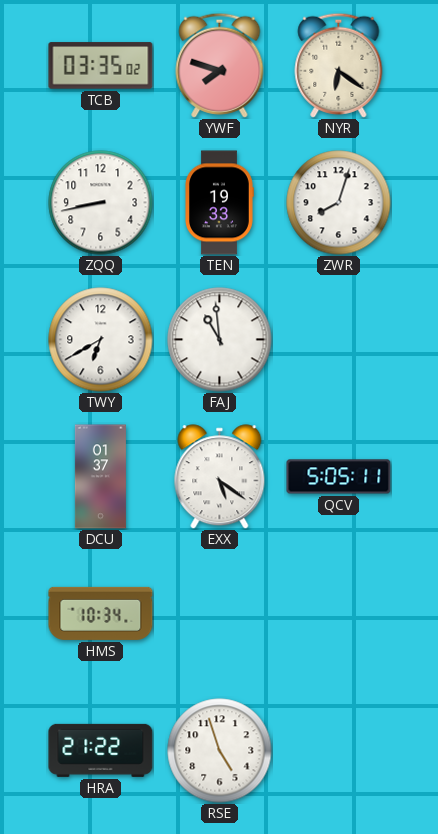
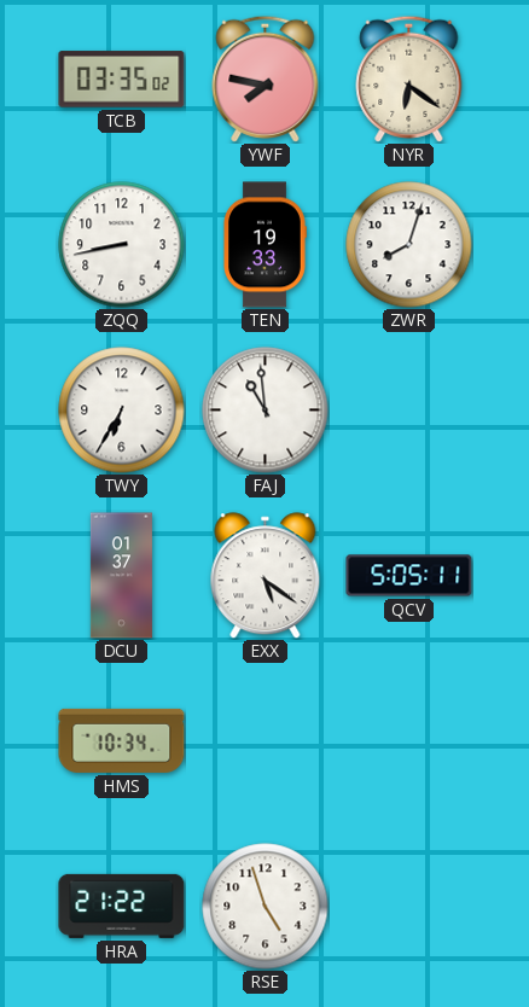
YWF: 7:48 -> 7:47 (266, 78)
TWY: 6:40 -> 6:35 (122, 411)
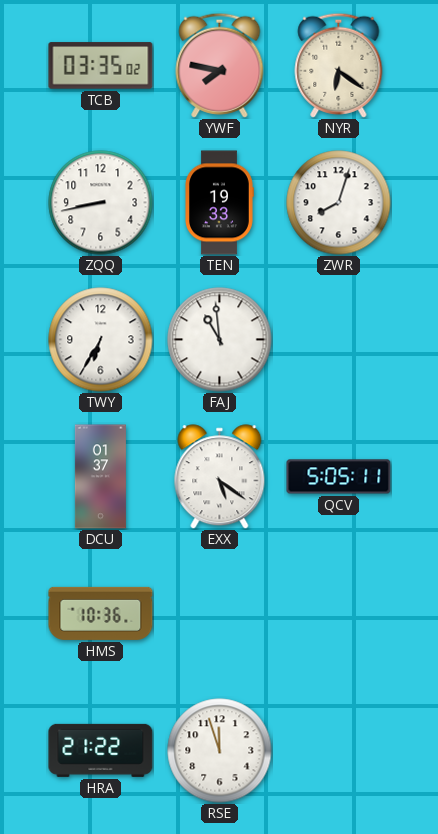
HMS: 10:34 -> 10:36 (101, 613)
RSE: 4:57 -> 11:57 (220, 751)
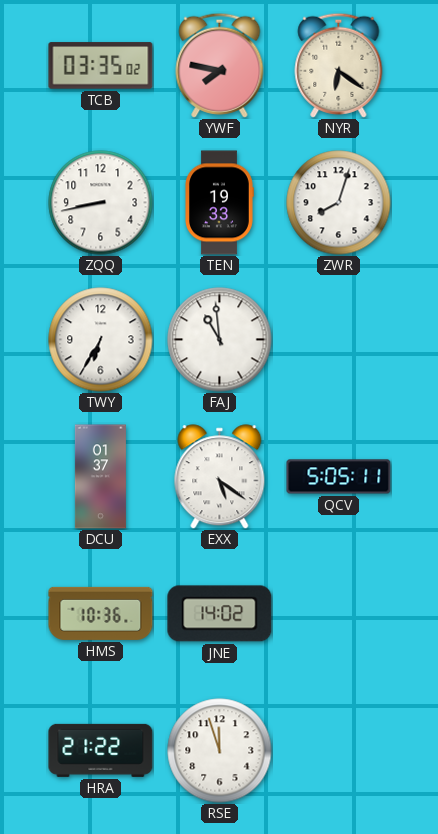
JNE: none -> 14:02 (220, 614)
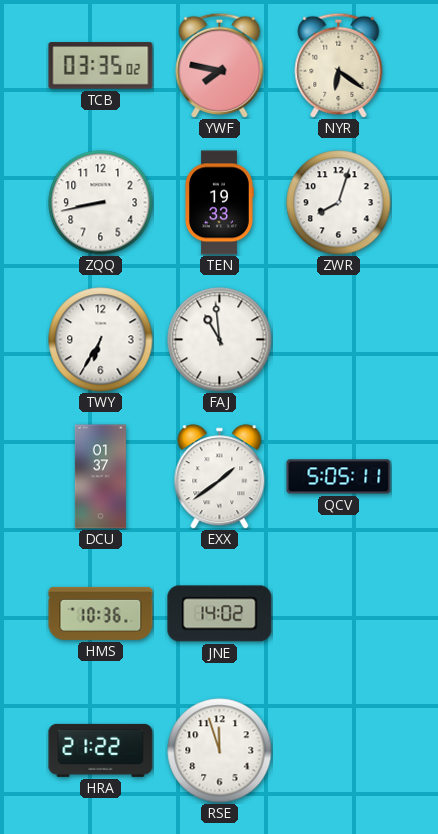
EXX: 5:21 -> 1:39 (220, 477)
